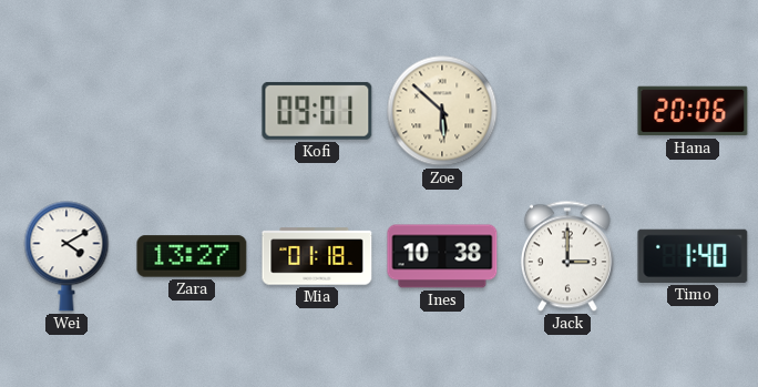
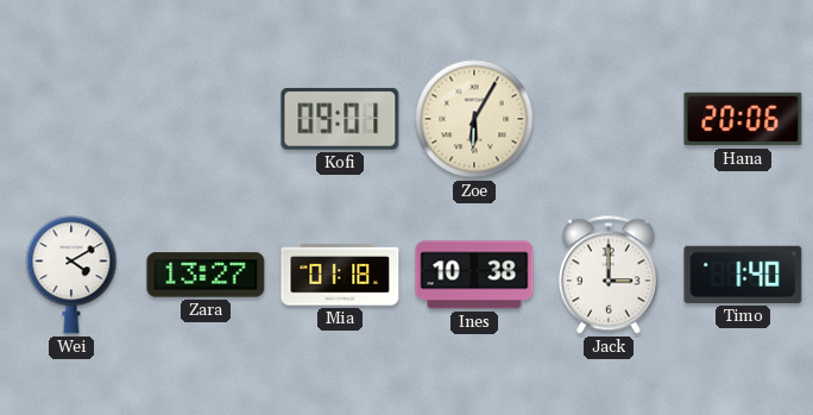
Zoe: 5:52 -> 6:05 (474, 119)
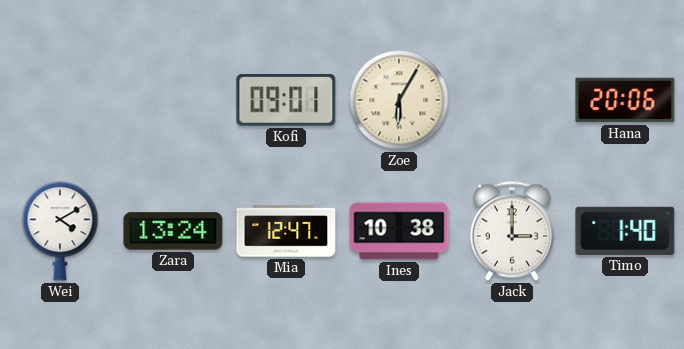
Zara: 13:27 -> 13:24 (173, 231)
Mia: 01:18 -> 12:47 (286, 231)
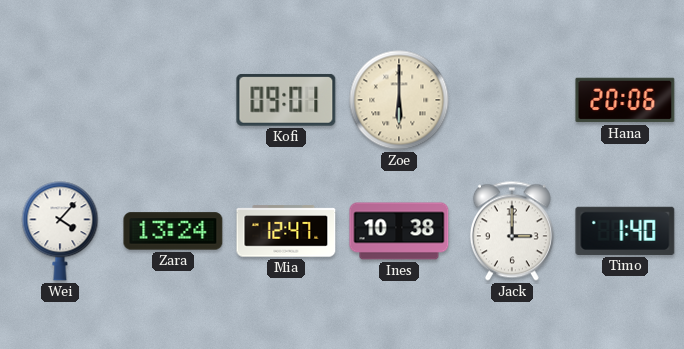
Zoe: 6:05 -> 6:00 (399, 100)
Wei: 4:10 -> 4:07 (60, 231)
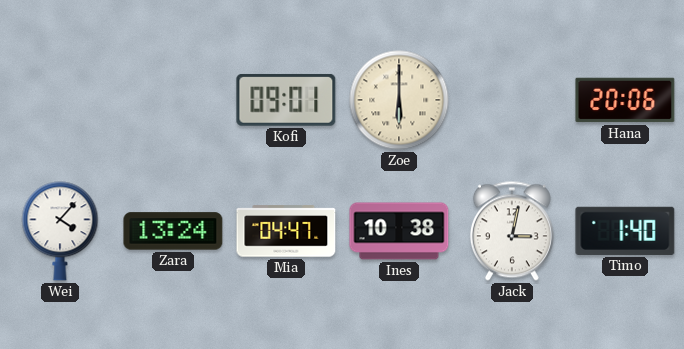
Mia: 12:47 -> 04:47 (286, 231)
Jack: 3:00 -> 3:02 (512, 231)
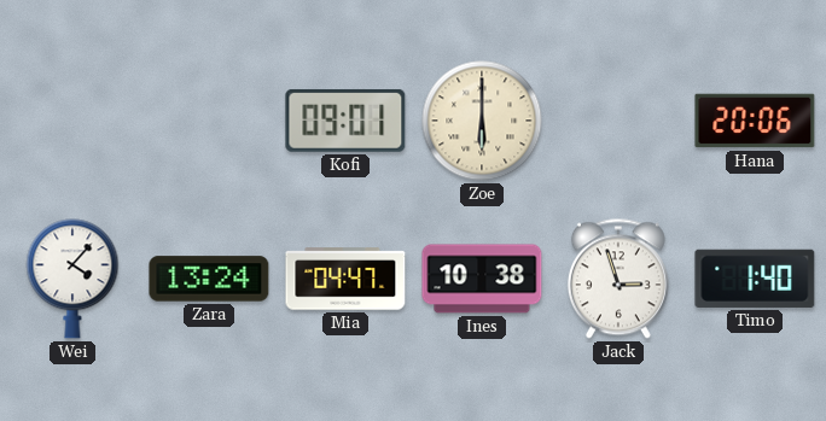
Jack: 3:02 -> 2:57 (618, 279)
